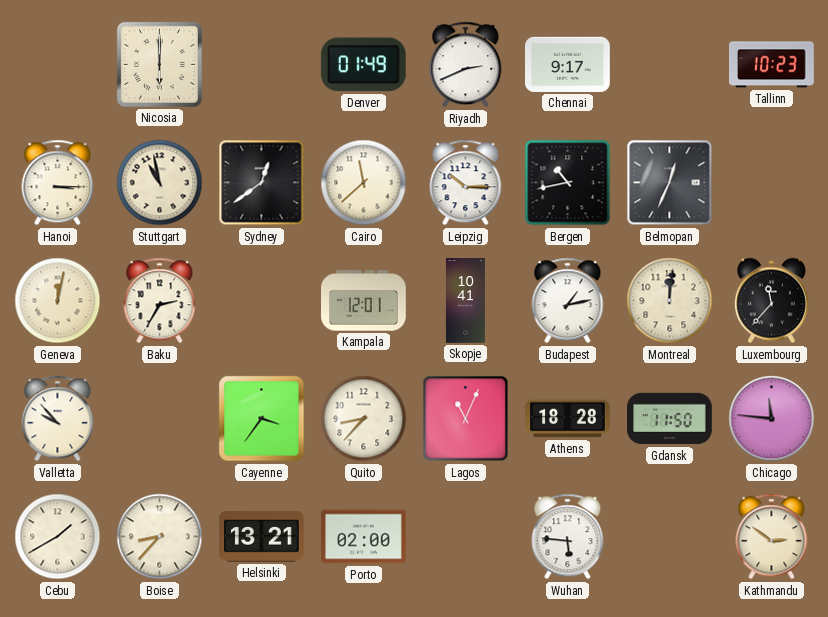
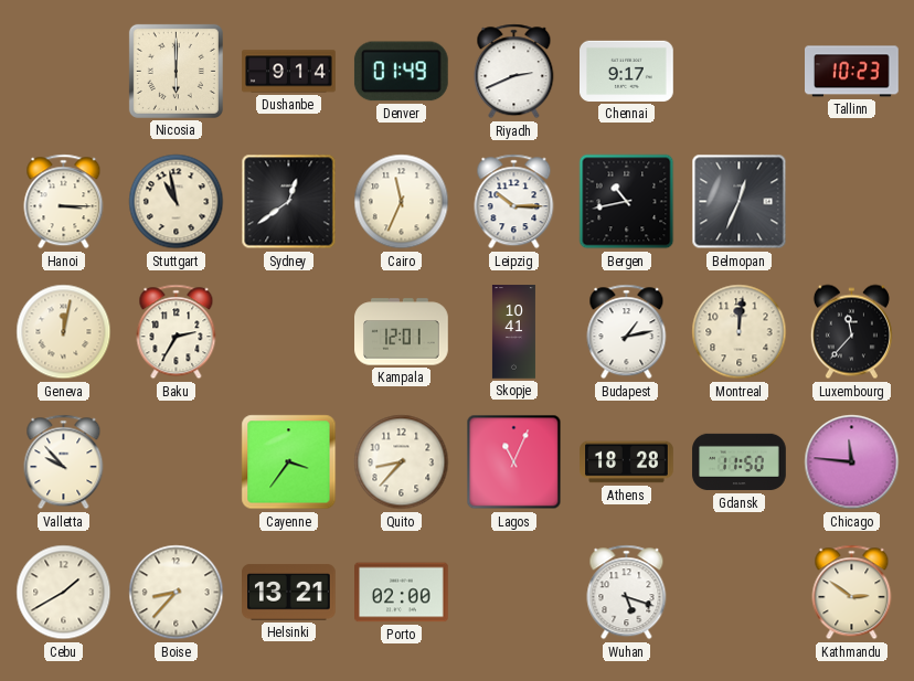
Dushanbe: none -> 9:14 (289, 72)
Cairo: 11:38 -> 11:34 (402, 202)
Wuhan: 5:46 -> 5:18 (627, 593)
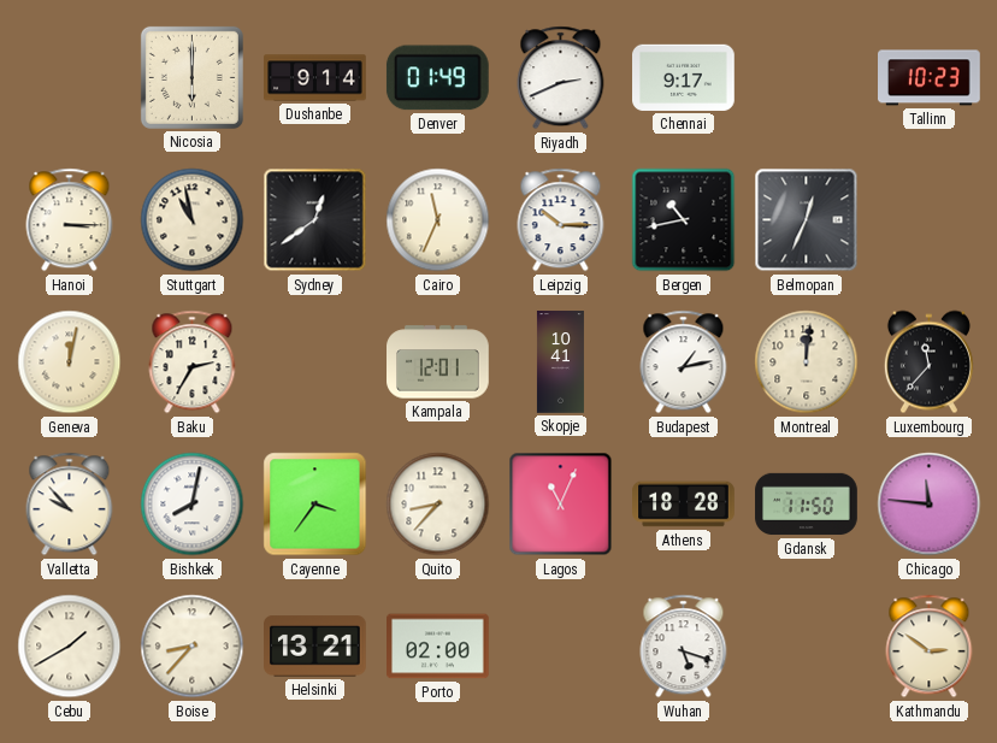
Bishkek: none -> 8:02 (193, 505)
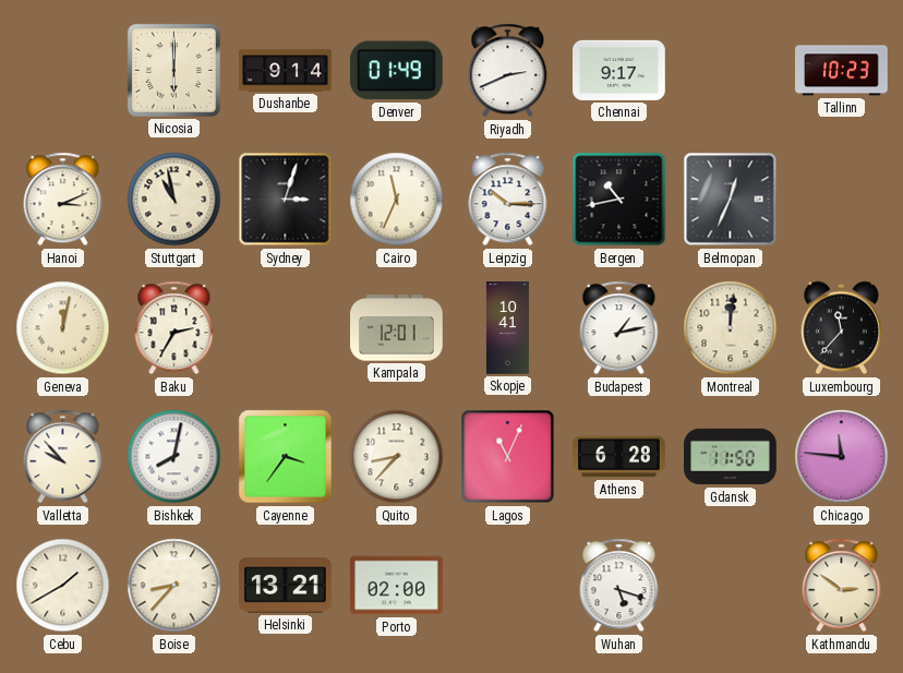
Hanoi: 3:15 -> 3:11 (63, 200)
Sydney: 12:39 -> 3:03 (286, 200)
Athens: 18:28 -> 6:28 (619, 457)
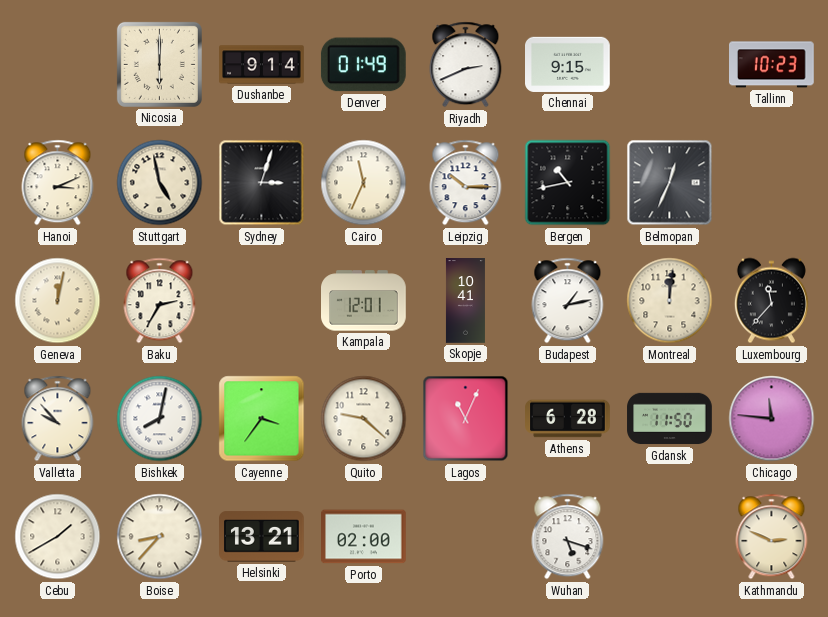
Chennai: 9:17 -> 9:15 (568, 64)
Stuttgart: 10:58 -> 4:58 (160, 183)
Quito: 8:37 -> 9:22 (364, 419)
Kathmandu: 2:51 -> 2:49 (772, 537)
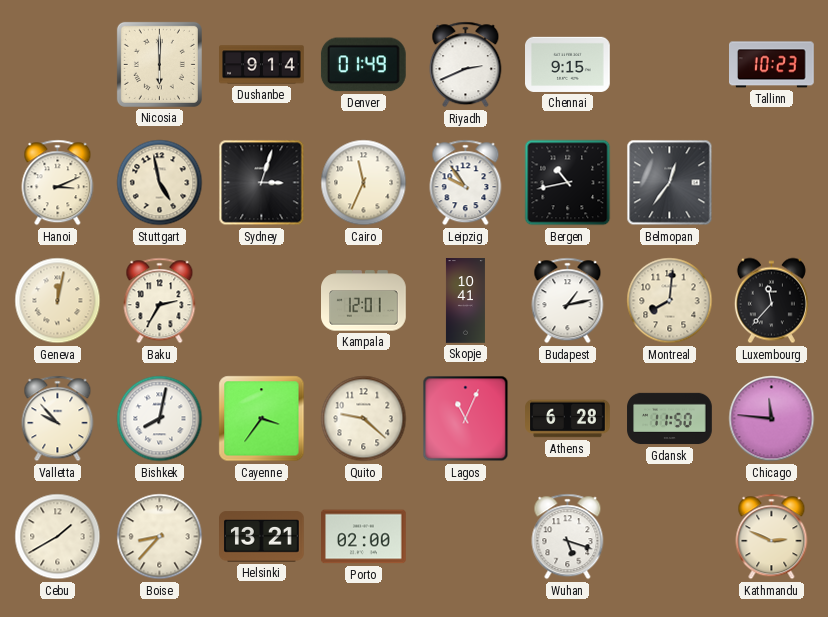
Leipzig: 10:15 -> 9:54 (466, 183)
Belmopan: 12:34 -> 12:36 (670, 183)
Montreal: 12:01 -> 8:01 (670, 301)
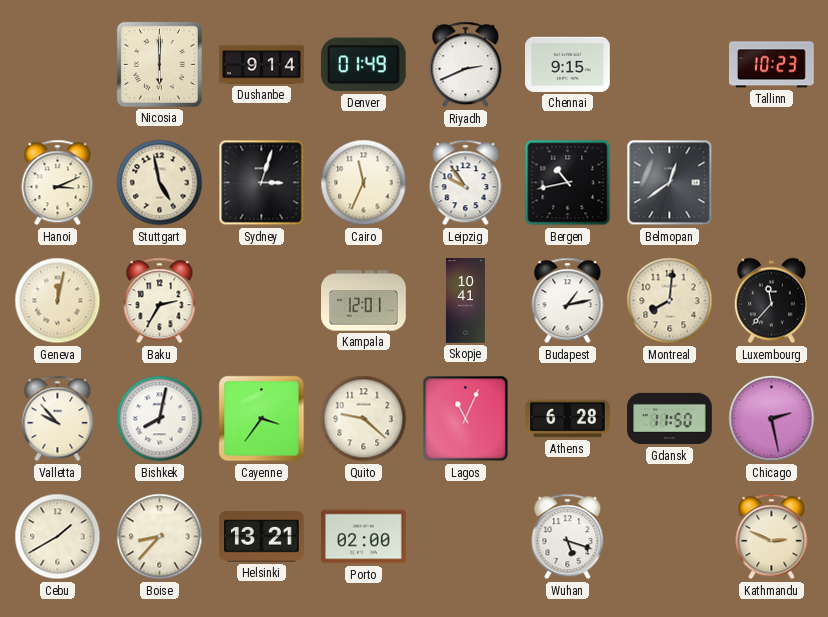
Belmopan: 12:36 -> 12:39 (670, 183)
Chicago: 11:46 -> 2:28 (772, 419)
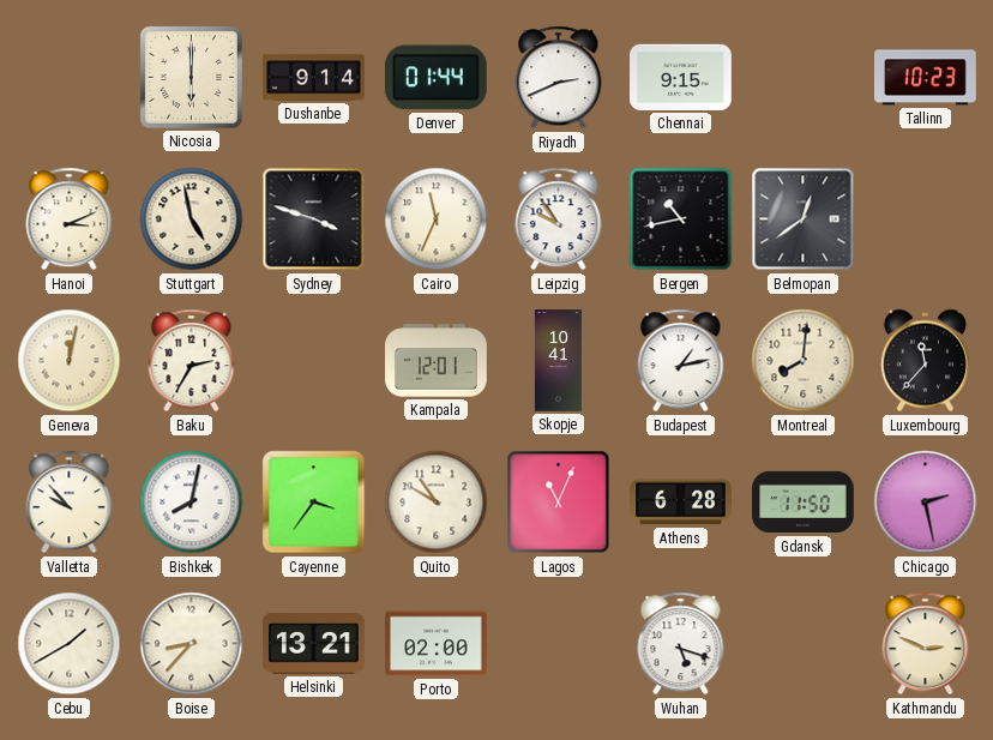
Denver: 01:49 -> 01:44 (435, 78)
Sydney: 3:03 -> 3:48 (314, 219)
Quito: 9:22 -> 10:50 (437, 503)
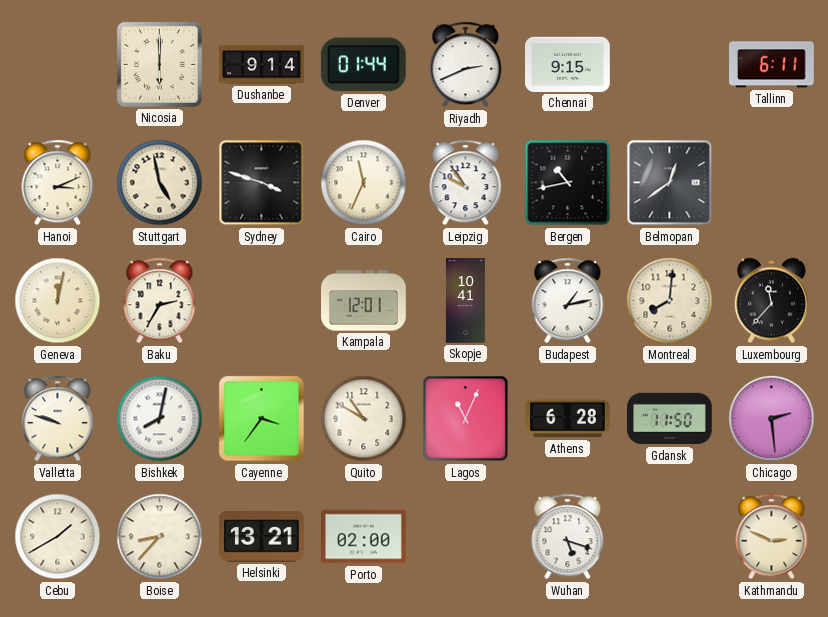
Tallinn: 10:23 -> 6:11 (772, 65)
Valletta: 9:53 -> 9:48 (58, 419)
Chicago: 2:28 -> 2:29 (772, 419)
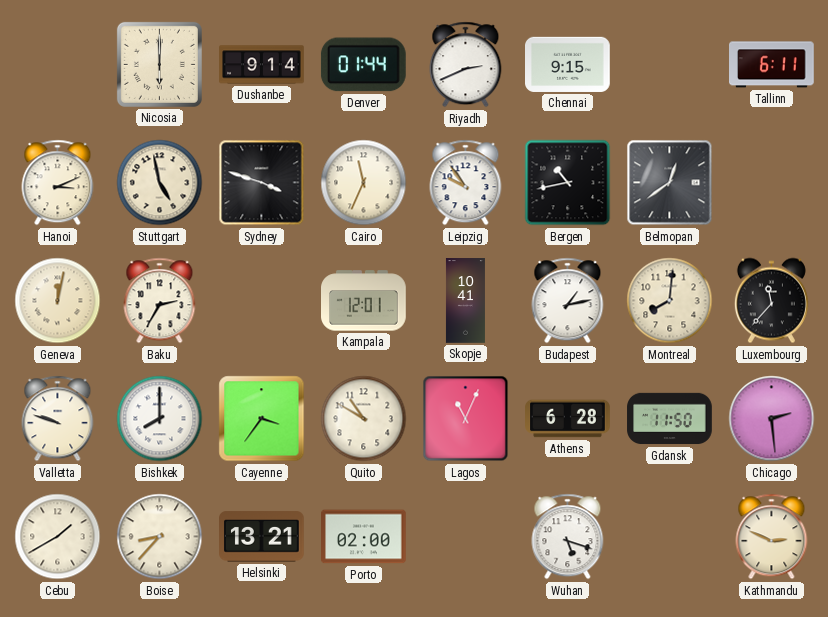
Bishkek: 8:02 -> 8:00 (160, 419)
